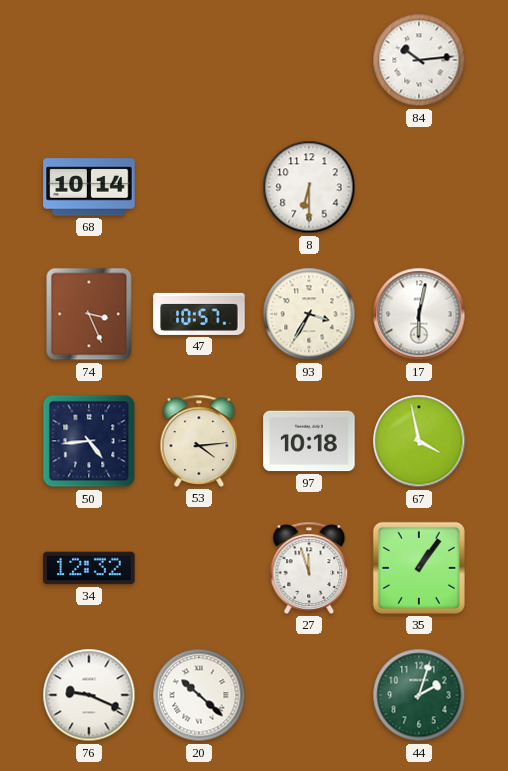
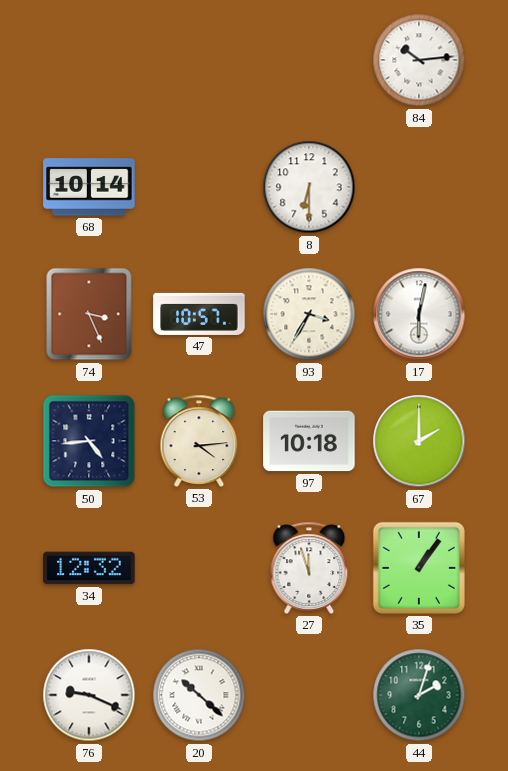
67: 3:58 -> 2:00 (419, 441)
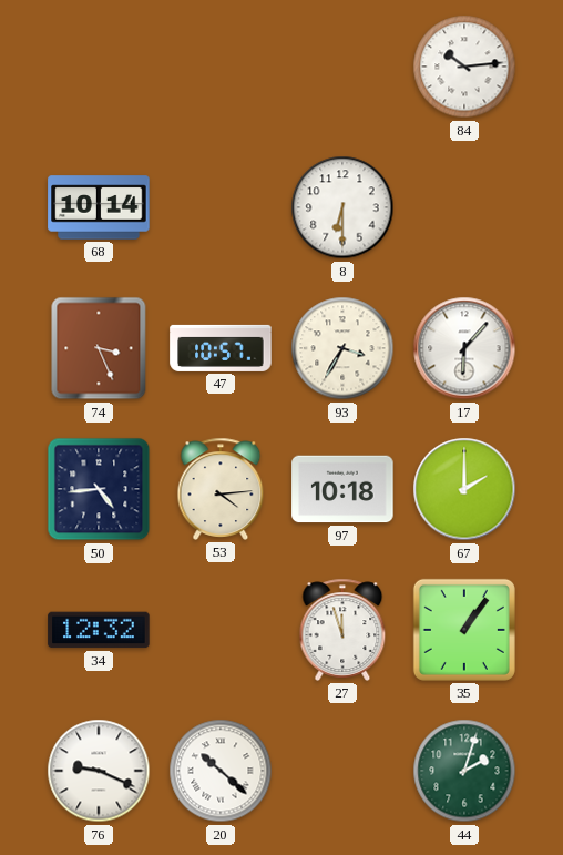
17: 6:02 -> 6:07 (464, 348)
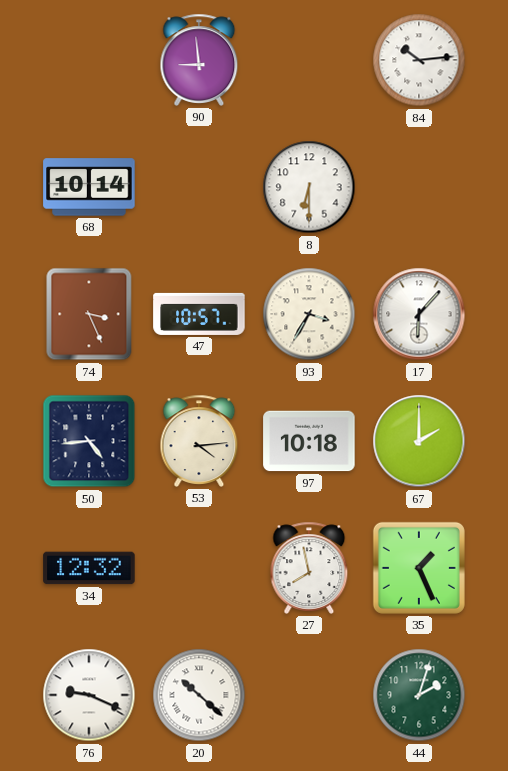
90: none -> 8:59 (199, 60)
27: 11:57 -> 7:58 (309, 568)
35: 1:06 -> 1:26 (419, 568)
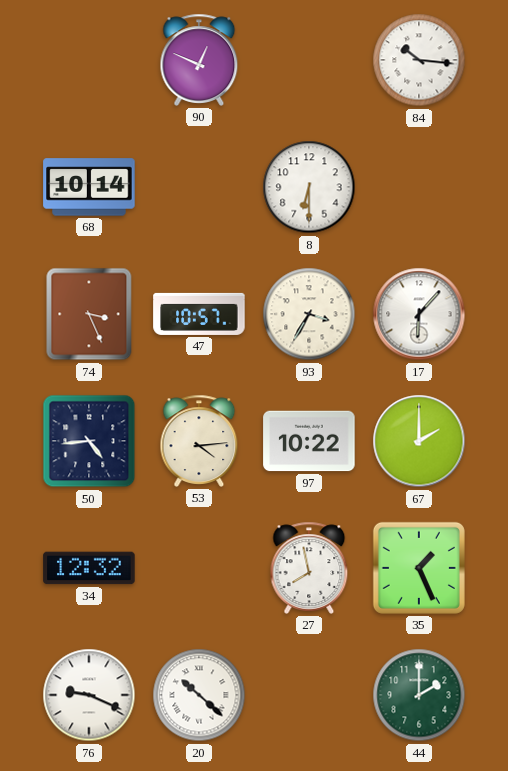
90: 8:59 -> 12:49 (199, 60)
84: 10:14 -> 10:16 (419, 60)
97: 10:18 -> 10:22 (309, 441)
44: 2:03 -> 2:00 (419, 695)
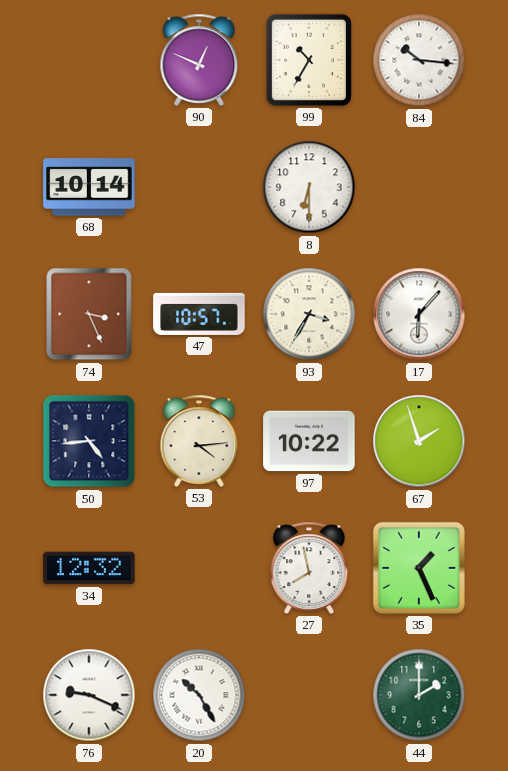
99: none -> 10:35 (309, 60)
67: 2:00 -> 1:57 (419, 441)
20: 10:22 -> 10:25 (199, 695)
